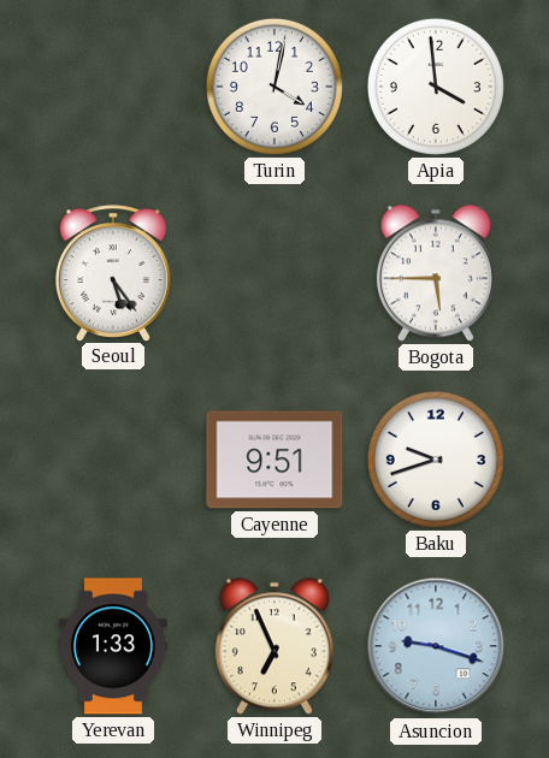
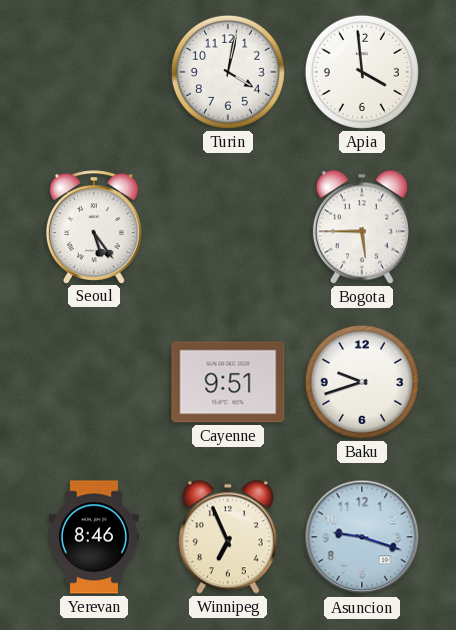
Yerevan: 1:33 -> 8:46 (94, 537)
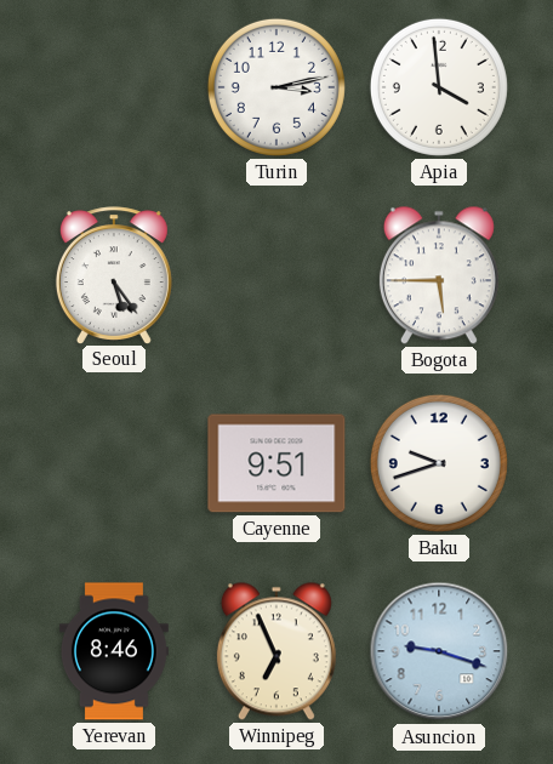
Turin: 4:02 -> 3:13 (276, 87)
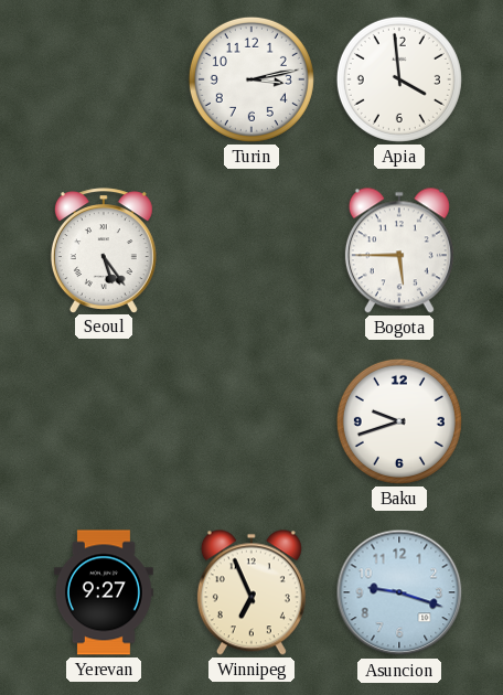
Cayenne: 9:51 -> none (276, 463)
Yerevan: 8:46 -> 9:27 (104, 592)
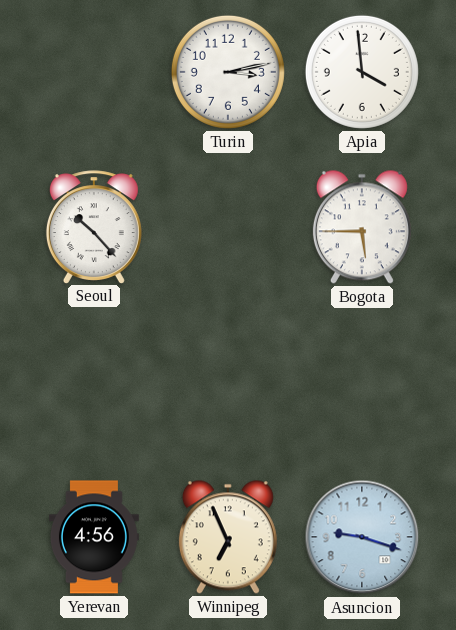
Seoul: 5:24 -> 10:23 (94, 227)
Baku: 9:42 -> none (399, 421)
Yerevan: 9:27 -> 4:56 (94, 537)
